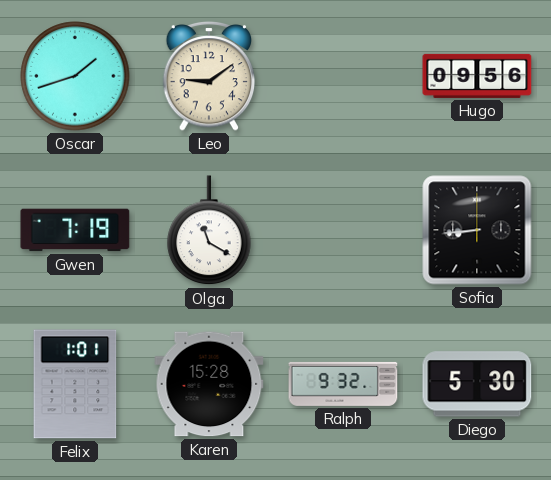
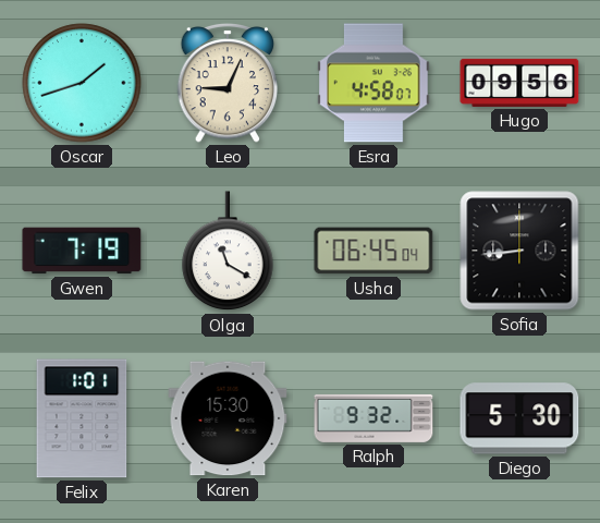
Leo: 9:09 -> 9:04 (228, 83)
Esra: none -> 4:58 (374, 83)
Usha: none -> 06:45 (374, 251)
Karen: 15:28 -> 15:30 (228, 418)
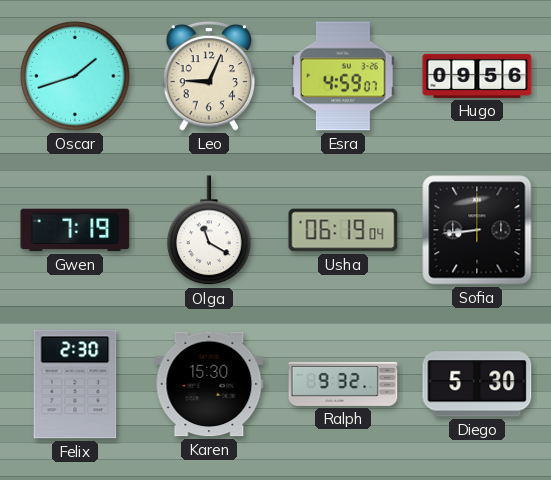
Esra: 4:58 -> 4:59 (343, 76)
Usha: 06:45 -> 06:19 (343, 230)
Felix: 1:01 -> 2:30 (75, 384)
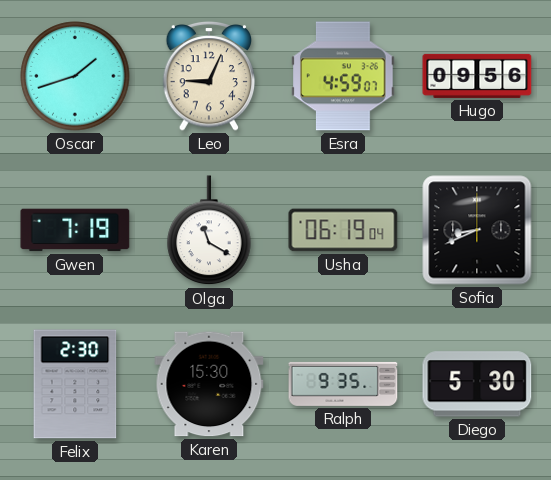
Sofia: 8:44 -> 8:41 (477, 230)
Ralph: 9:32 -> 9:35 (343, 384)
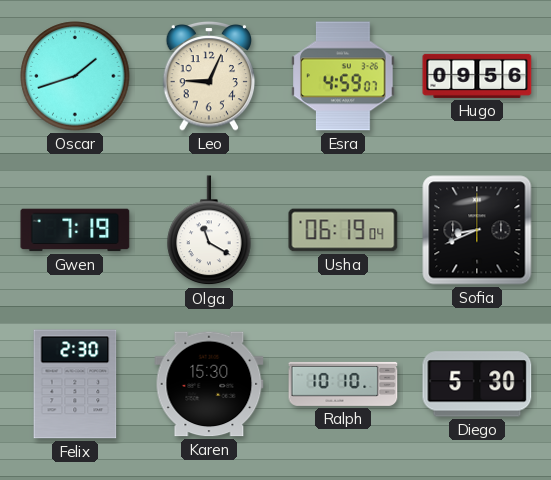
Ralph: 9:35 -> 10:10 (343, 384)
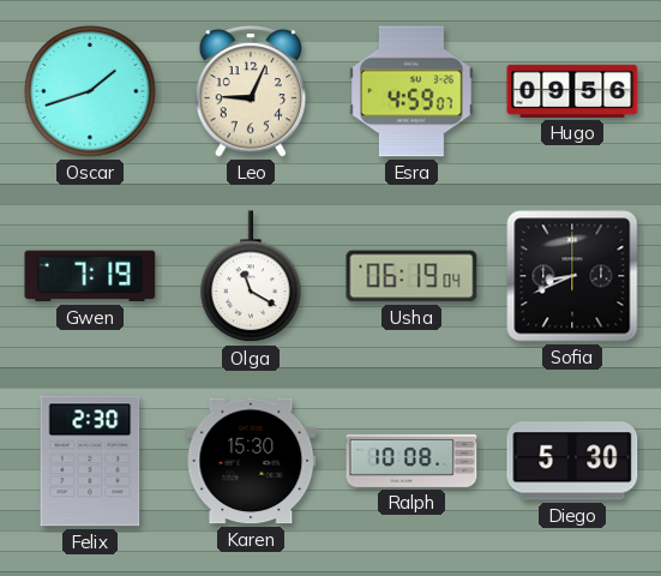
Ralph: 10:10 -> 10:08 (411, 461)
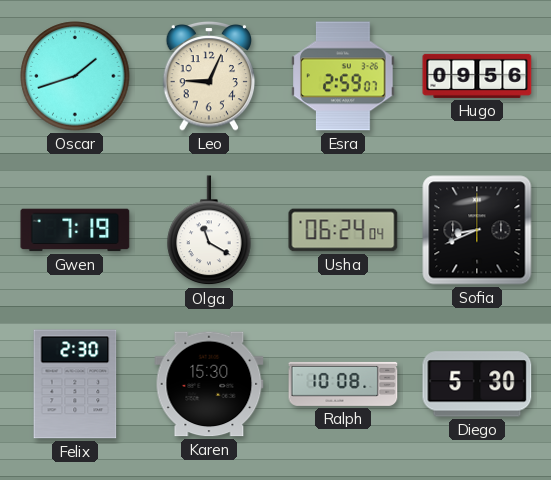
Esra: 4:59 -> 2:59 (343, 76)
Usha: 06:19 -> 06:24 (343, 230)
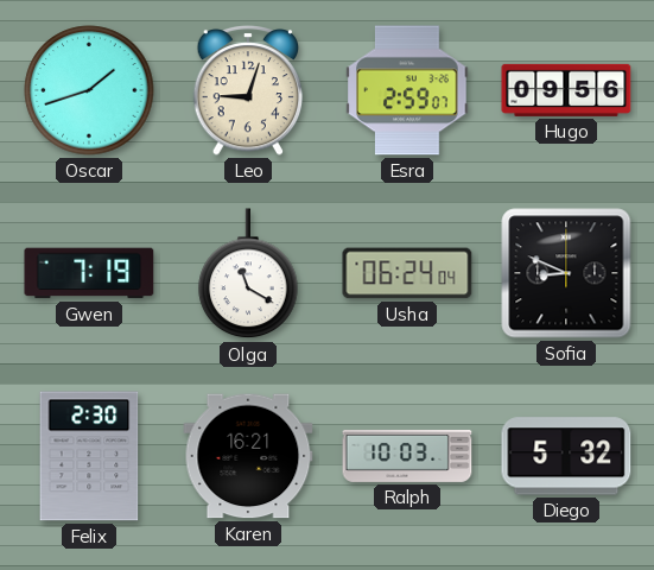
Leo: 9:04 -> 9:03 (248, 90)
Sofia: 8:41 -> 8:49 (566, 273)
Karen: 15:30 -> 16:21 (248, 456)
Ralph: 10:08 -> 10:03 (407, 456)
Diego: 5:30 -> 5:32 (566, 456)
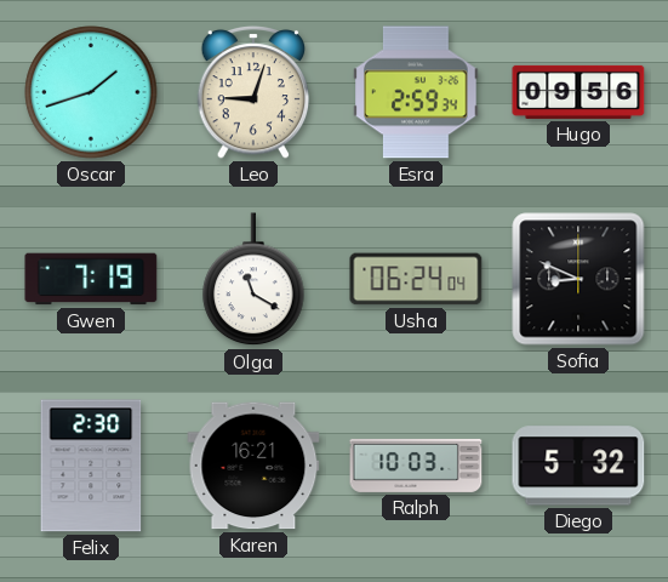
Esra: 2:59:07 -> 2:59:34 (416, 92)
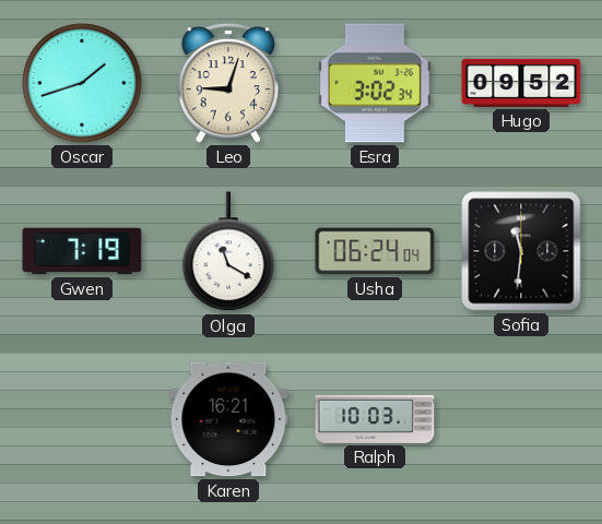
Esra: 2:59 -> 3:02 (375, 83)
Hugo: 09:56 -> 09:52 (521, 83)
Sofia: 8:49 -> 11:31 (521, 251)
Felix: 2:30 -> none (91, 466)
Diego: 5:32 -> none (578, 466)
